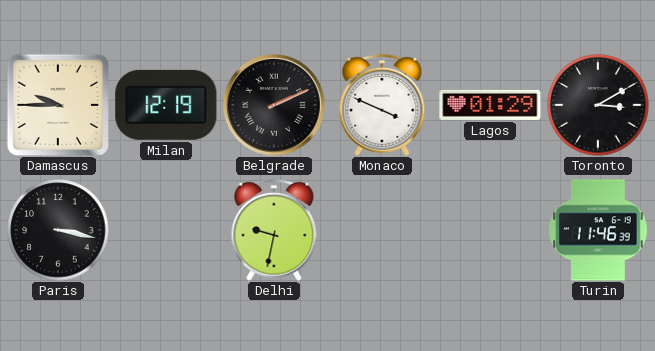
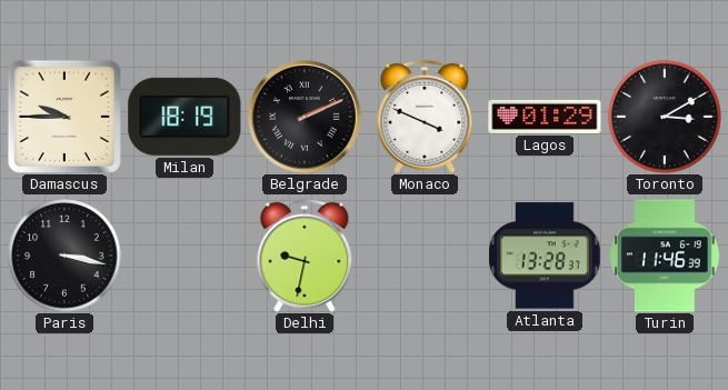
Milan: 12:19 -> 18:19 (185, 117)
Atlanta: none -> 13:28 (546, 256)
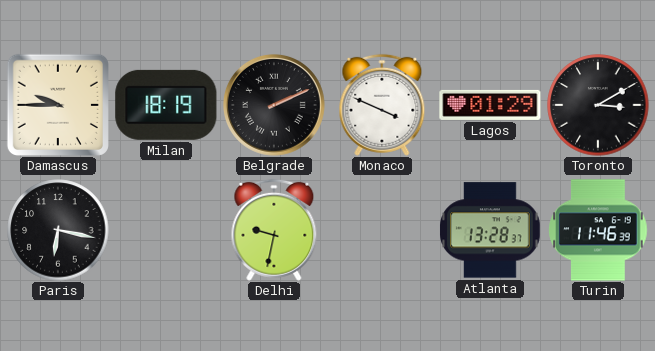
Paris: 3:17 -> 6:17 (58, 230)
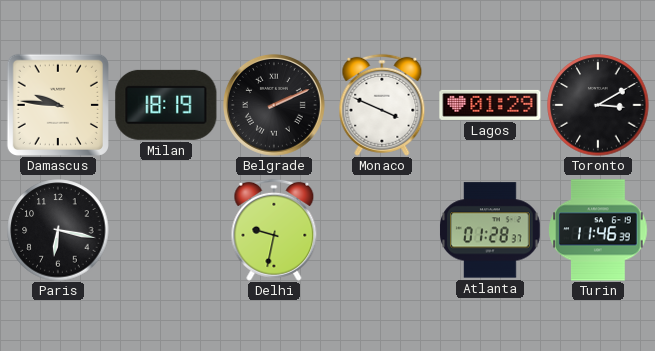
Damascus: 9:45 -> 9:46 (58, 105)
Atlanta: 13:28 -> 01:28 (491, 230)
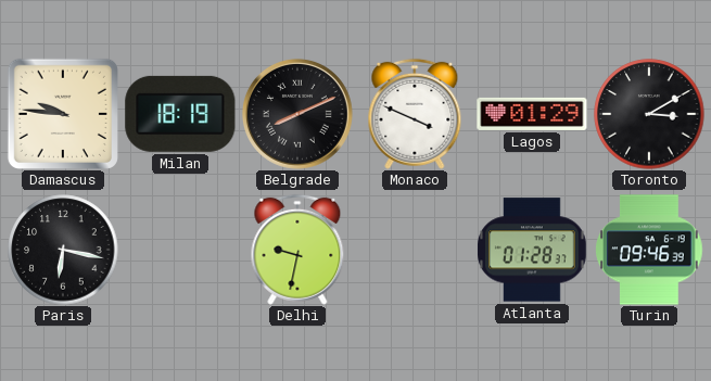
Belgrade: 2:11 -> 8:11 (299, 115)
Turin: 11:46 -> 09:46 (649, 250)
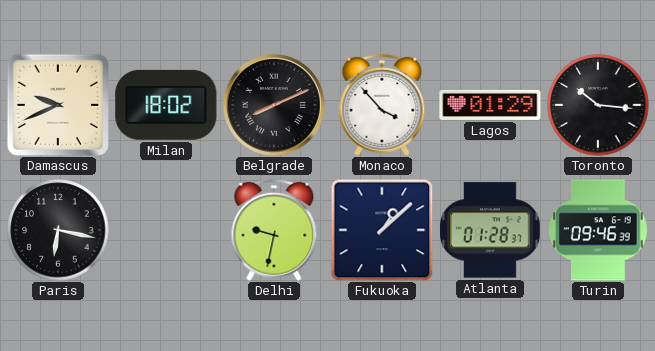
Damascus: 9:46 -> 9:41 (58, 105)
Milan: 18:19 -> 18:02 (166, 105)
Monaco: 3:49 -> 3:53 (382, 105)
Toronto: 3:10 -> 10:16 (598, 105)
Fukuoka: none -> 1:08 (382, 230)
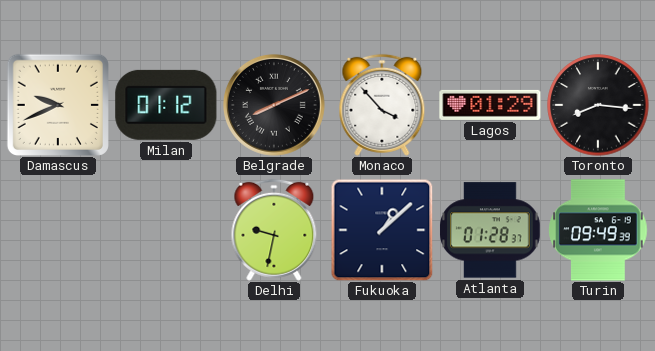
Milan: 18:02 -> 01:12 (166, 105)
Toronto: 10:16 -> 8:16 (598, 105)
Paris: 6:17 -> none (58, 230)
Turin: 09:46 -> 09:49 (598, 230)
